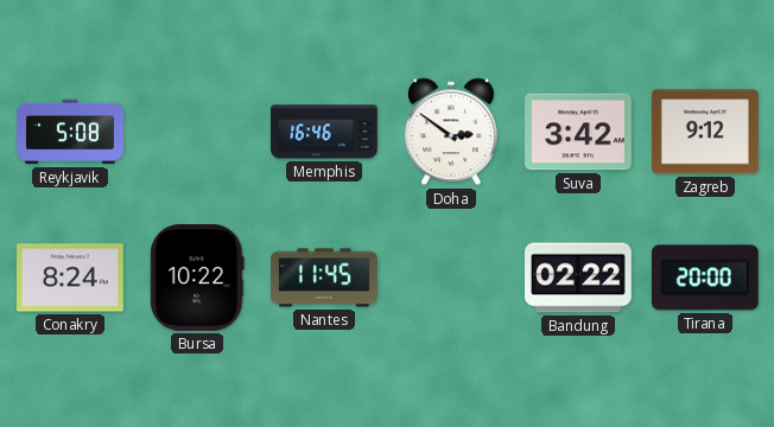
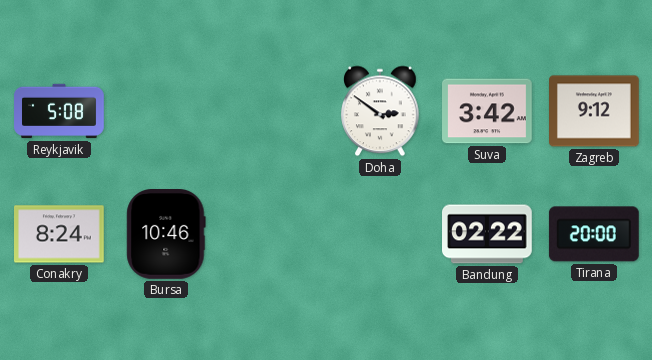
Memphis: 16:46 -> none (324, 132)
Bursa: 10:22 -> 10:46 (166, 235)
Nantes: 11:45 -> none (324, 278)
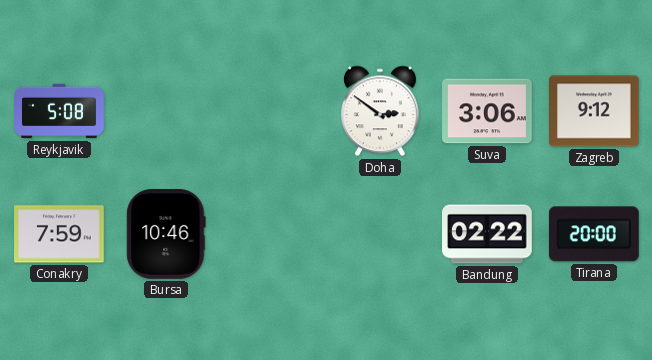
Suva: 3:42 -> 3:06 (488, 111)
Conakry: 8:24 -> 7:59 (60, 234)
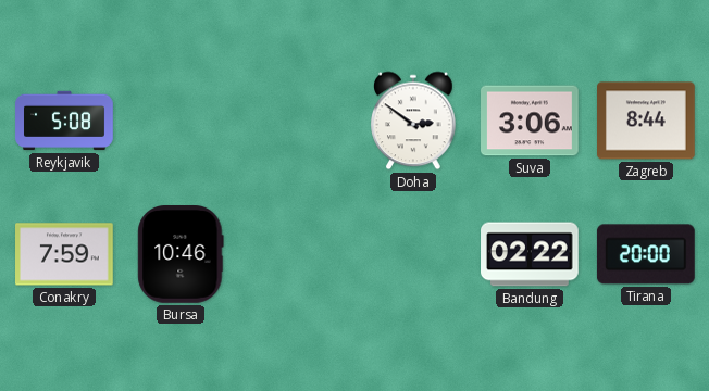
Zagreb: 9:12 -> 8:44 (647, 121)
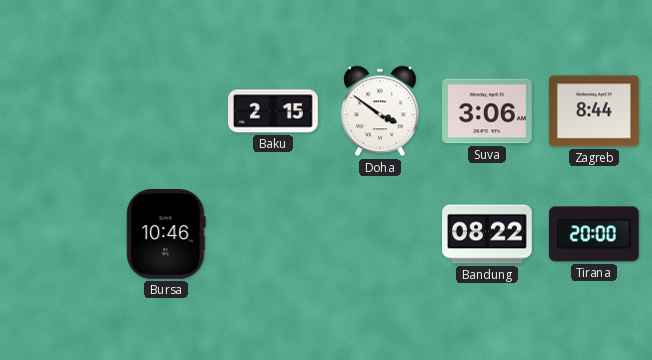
Reykjavik: 5:08 -> none (64, 121)
Baku: none -> 2:15 (273, 111)
Doha: 2:51 -> 3:51 (380, 111)
Conakry: 7:59 -> none (65, 254)
Bandung: 02:22 -> 08:22 (488, 234)
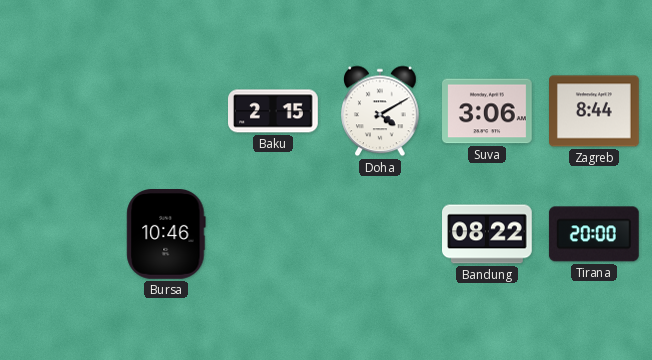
Doha: 3:51 -> 4:10 (380, 111)
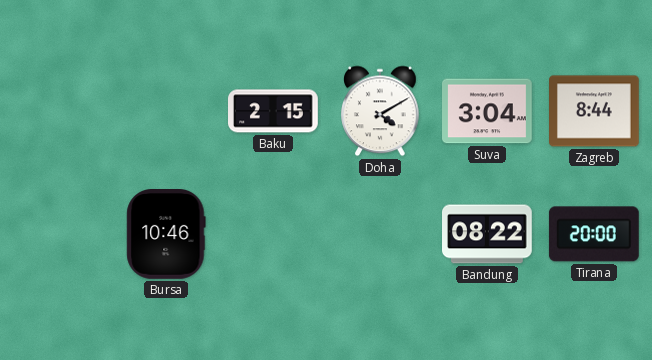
Suva: 3:06 -> 3:04 (488, 111)
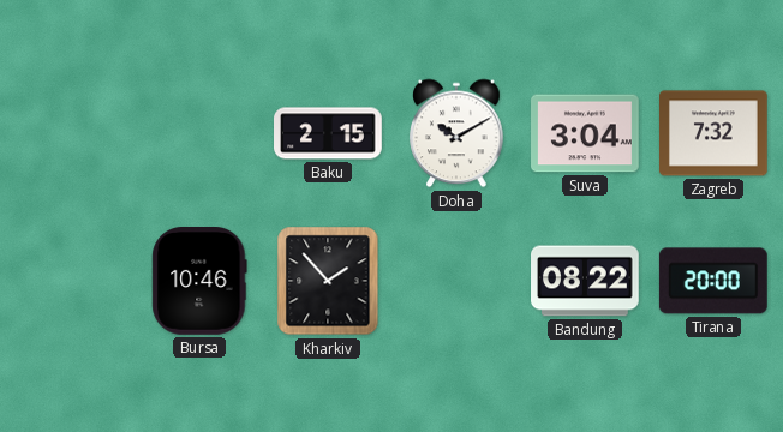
Doha: 4:10 -> 10:10 (456, 133)
Zagreb: 8:44 -> 7:32 (715, 133)
Kharkiv: none -> 1:53 (328, 281)
